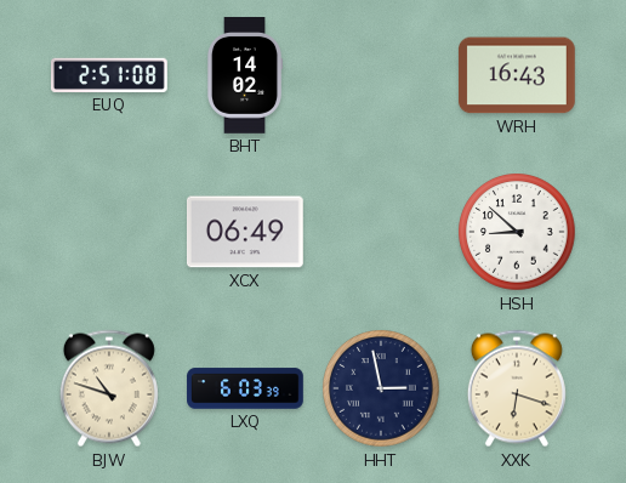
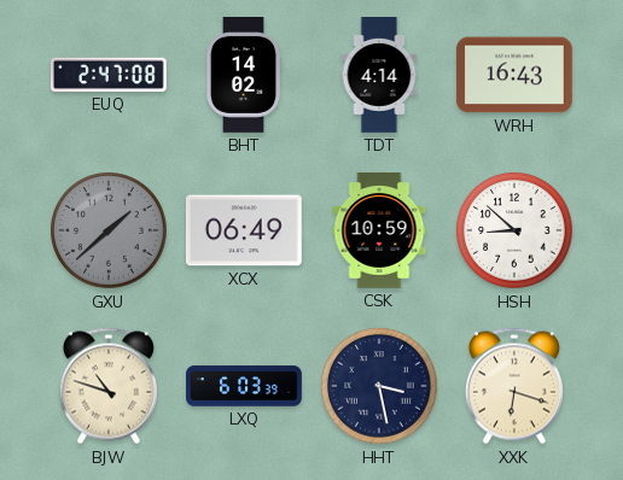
EUQ: 2:51 -> 2:47 (109, 75)
TDT: none -> 4:14 (379, 75)
GXU: none -> 1:38 (110, 232)
CSK: none -> 10:59 (379, 232)
HHT: 2:58 -> 3:28 (380, 387)
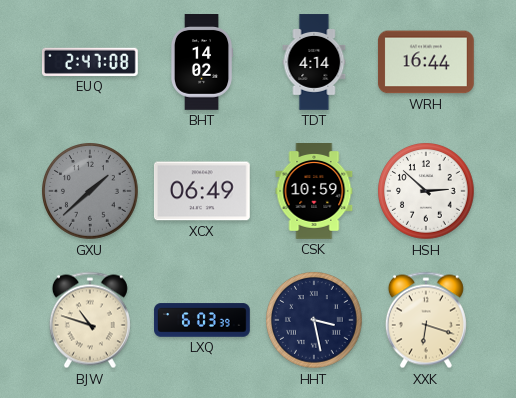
WRH: 16:43 -> 16:44 (426, 62)
HSH: 8:52 -> 2:52 (427, 192)
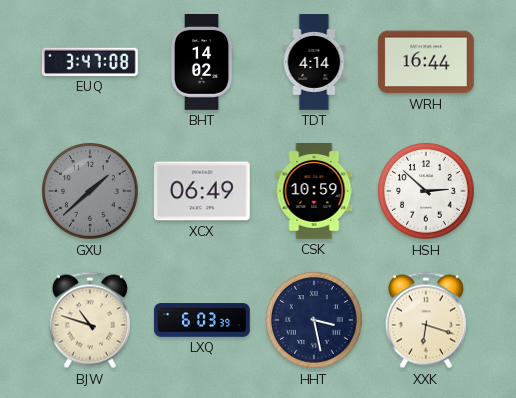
EUQ: 2:47 -> 3:47 (90, 62)
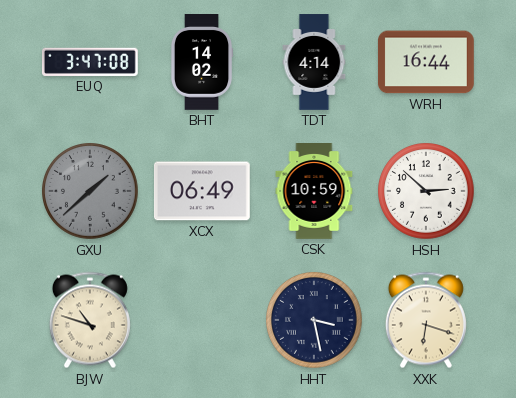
LXQ: 6:03 -> none (202, 320)
